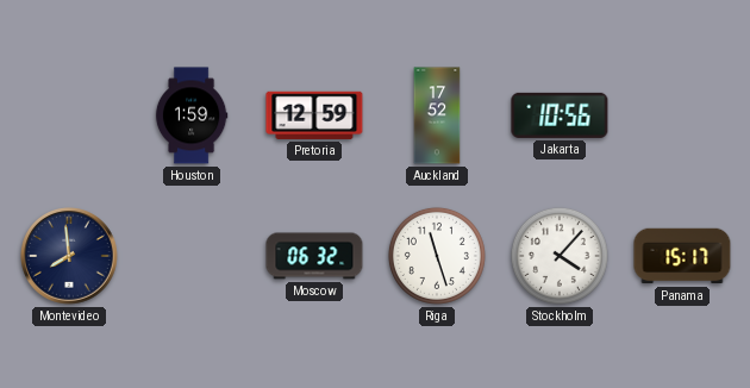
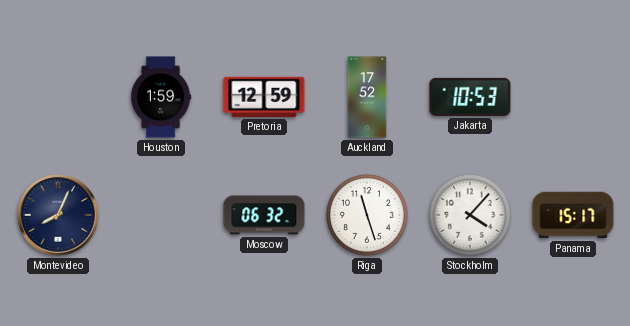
Jakarta: 10:56 -> 10:53 (470, 97)
Montevideo: 7:59 -> 8:04 (59, 216)
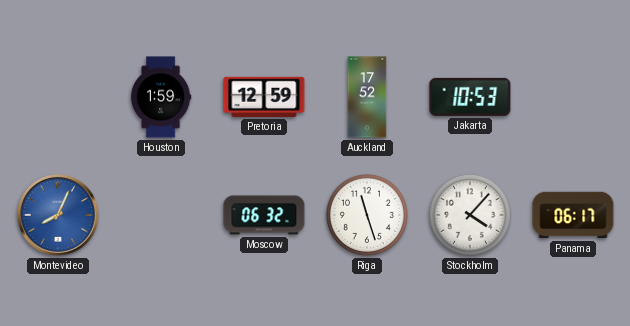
Montevideo dial: navy -> blue (59, 216)
Panama: 15:17 -> 06:17 (573, 215)
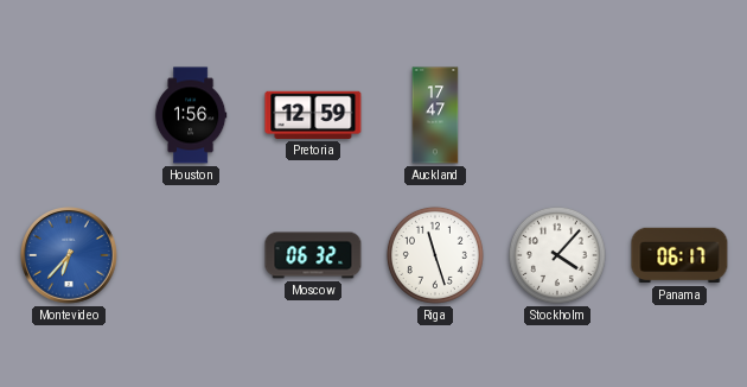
Houston: 1:59 -> 1:56 (191, 115)
Auckland: 17:52 -> 17:47 (435, 115)
Jakarta: 10:53 -> none (470, 97)
Montevideo: 8:04 -> 6:37 (70, 256)
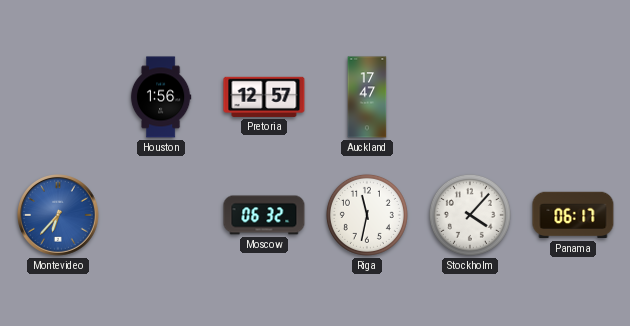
Pretoria: 12:59 -> 12:57 (264, 97)
Riga: 11:27 -> 11:32 (367, 215)
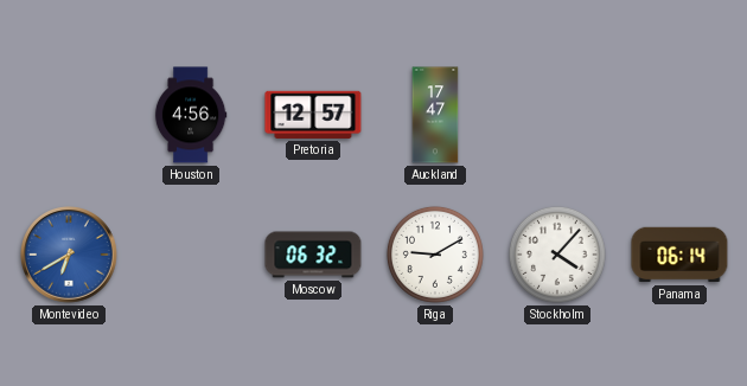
Houston: 1:56 -> 4:56 (191, 115)
Montevideo: 6:37 -> 6:40 (70, 256)
Riga: 11:32 -> 9:10 (435, 255)
Panama: 06:17 -> 06:14 (679, 255)
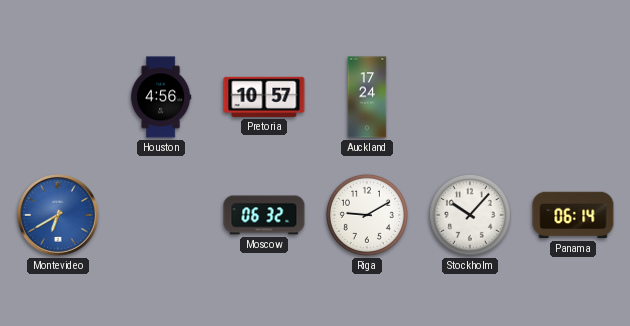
Pretoria: 12:57 -> 10:57 (264, 97)
Auckland: 17:47 -> 17:24 (367, 97)
Stockholm: 4:07 -> 10:07 (470, 215)
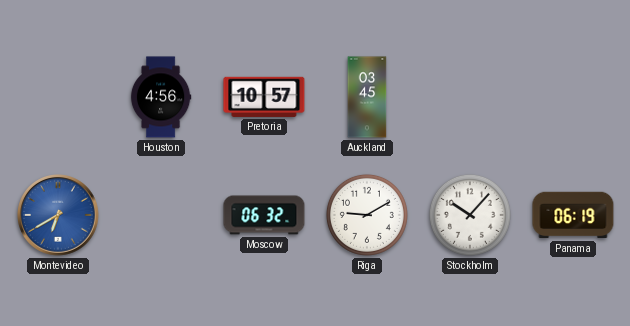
Auckland: 17:24 -> 03:45 (367, 97)
Panama: 06:14 -> 06:19 (573, 215)
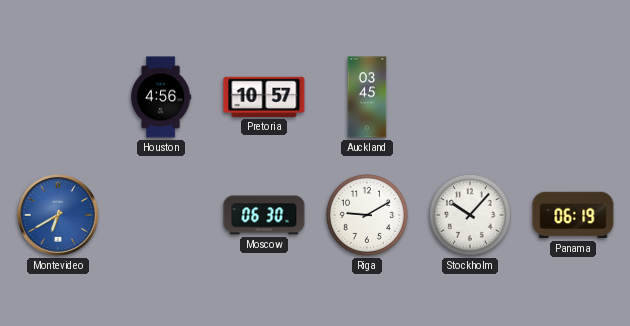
Moscow: 06:32 -> 06:30 (264, 215)
